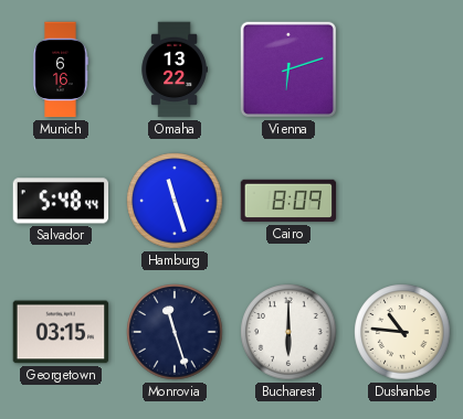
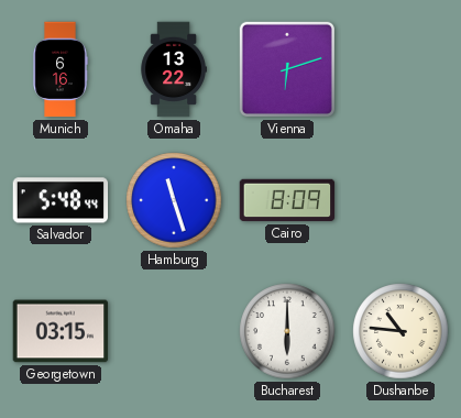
Monrovia: 11:27 -> none (175, 332)
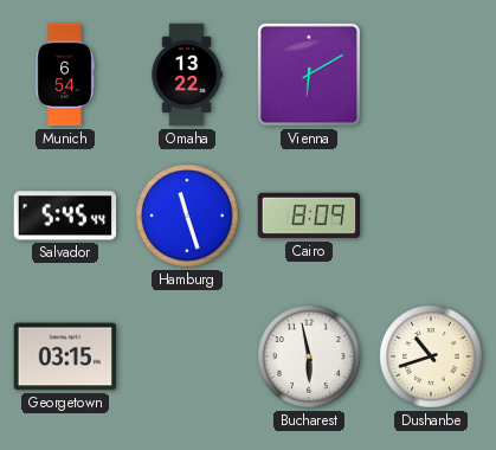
Munich: 6:16 -> 6:54 (65, 75)
Vienna: 6:12 -> 6:10 (309, 75)
Salvador: 5:48 -> 5:45 (65, 216)
Bucharest: 6:00 -> 5:58 (309, 356)
Dushanbe: 10:46 -> 10:42 (431, 356)
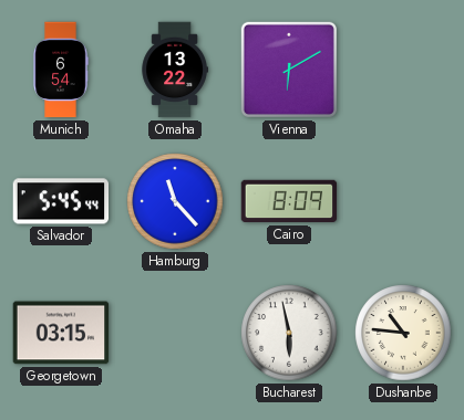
Hamburg: 11:27 -> 11:23 (175, 201)
Dushanbe: 10:42 -> 10:46 (403, 333)
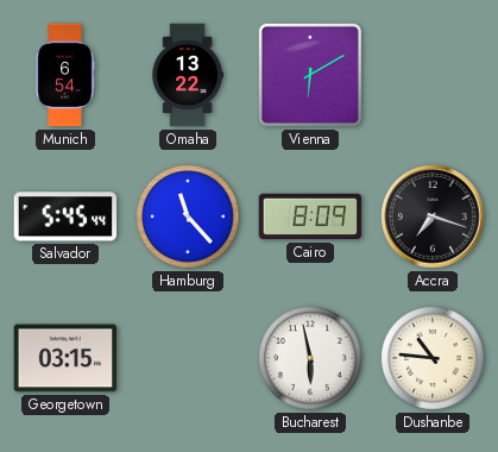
Accra: none -> 7:18 (433, 216)
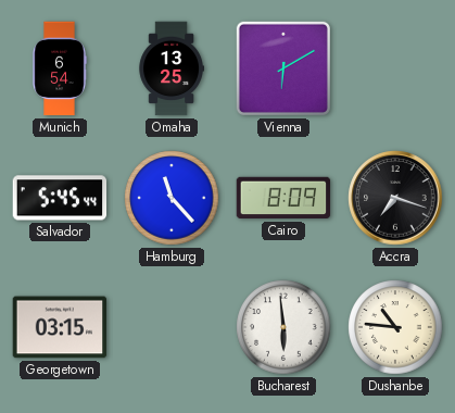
Omaha: 13:22 -> 13:25 (172, 68)
Bucharest: 5:58 -> 5:59 (283, 327)
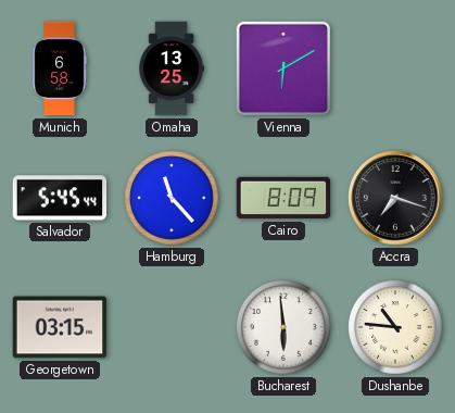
Munich: 6:54 -> 6:58 (60, 68)
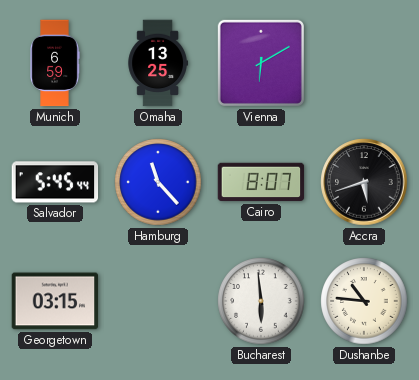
Munich: 6:58 -> 6:59 (55, 63)
Cairo: 8:09 -> 8:07 (261, 182)
Accra: 7:18 -> 5:42 (364, 182)
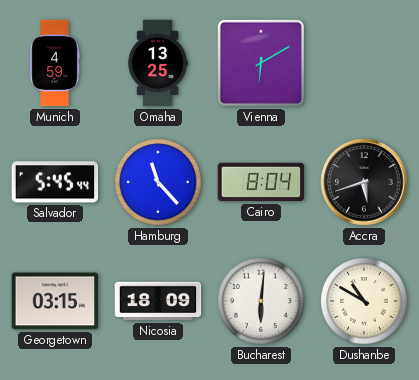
Munich: 6:59 -> 4:59 (55, 63)
Cairo: 8:07 -> 8:04 (261, 182)
Nicosia: none -> 18:09 (158, 301)
Bucharest: 5:59 -> 6:01 (261, 301)
Dushanbe: 10:46 -> 10:50 (364, 301)
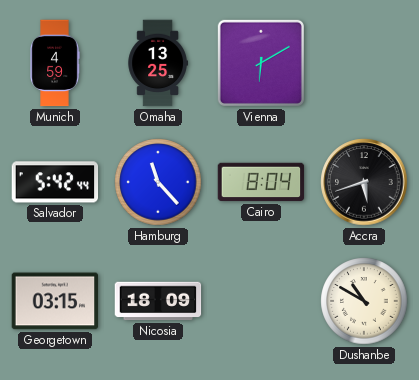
Salvador: 5:45 -> 5:42 (55, 182)
Bucharest: 6:01 -> none (261, 301)
